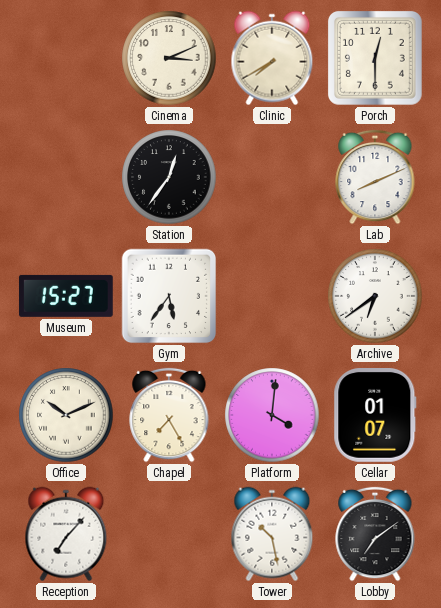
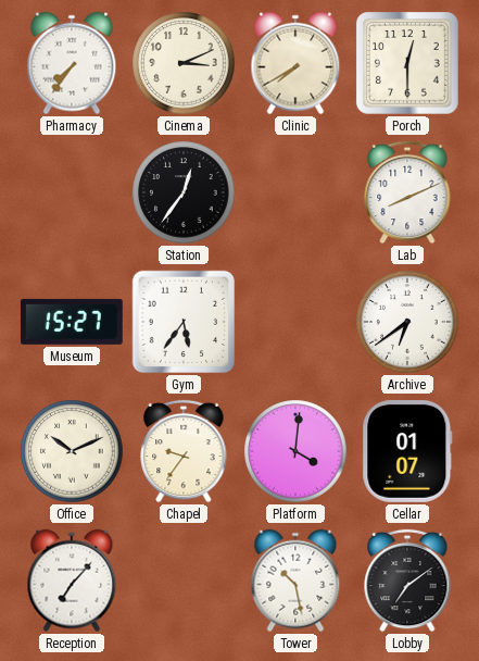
Pharmacy: none -> 7:36 (72, 63)
Chapel: 7:25 -> 9:36 (184, 451)
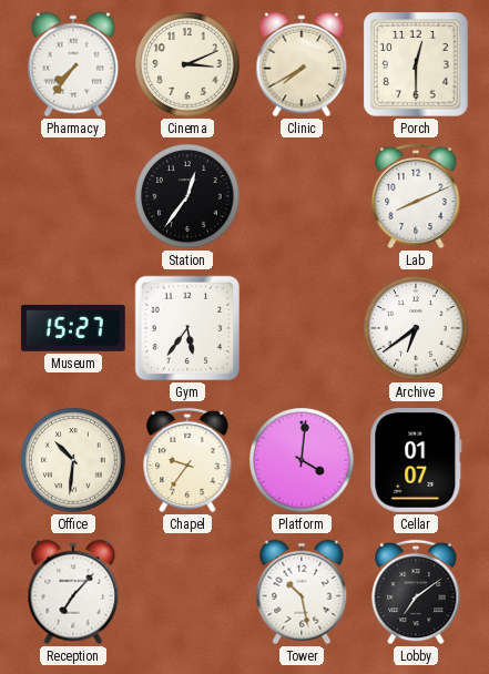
Office: 10:11 -> 10:31 (73, 460)
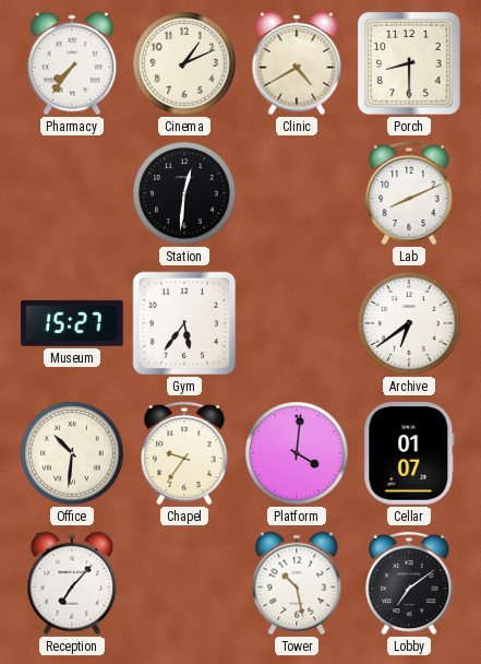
Cinema: 3:11 -> 1:11 (184, 63)
Clinic: 7:40 -> 4:40 (297, 63)
Porch: 12:30 -> 8:30 (409, 63)
Station: 12:36 -> 12:31 (184, 193)
